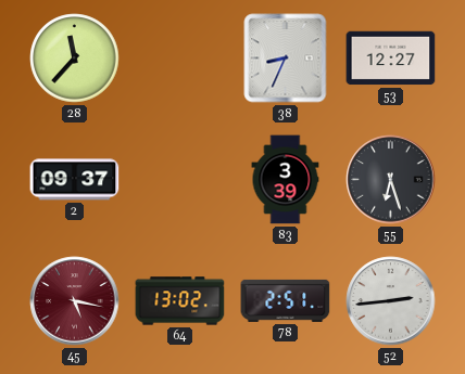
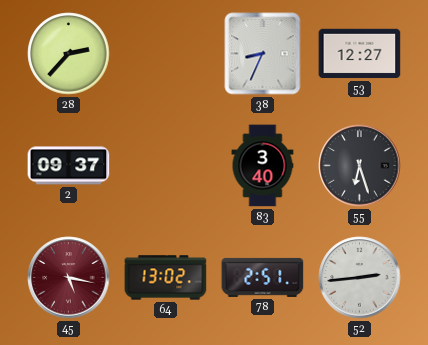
28: 11:37 -> 2:37 (69, 54)
83: 3:39 -> 3:40 (263, 166)
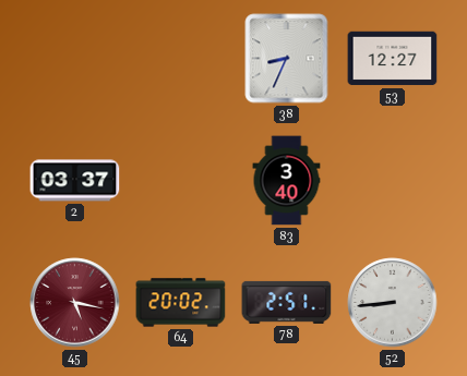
28: 2:37 -> none (69, 54)
2: 09:37 -> 03:37 (75, 181)
55: 6:27 -> none (360, 166)
64: 13:02 -> 20:02 (181, 303)
52: 2:44 -> 8:44 (393, 303)
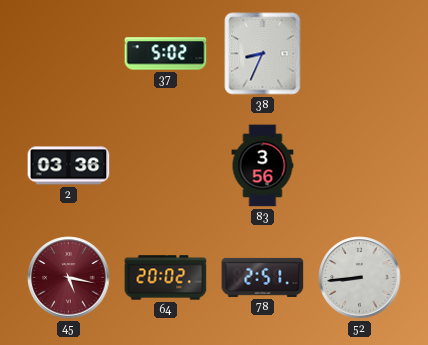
37: none -> 5:02 (166, 54)
53: 12:27 -> none (393, 59)
2: 03:37 -> 03:36 (69, 166)
83: 3:40 -> 3:56 (263, 166)
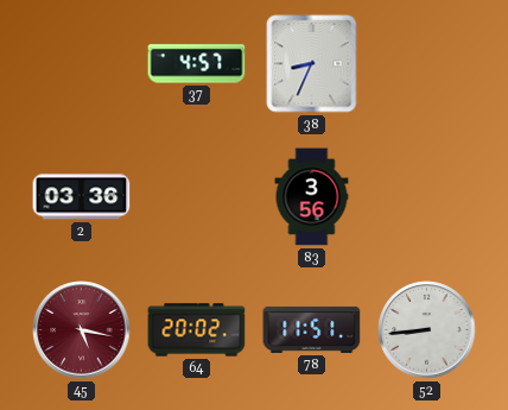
37: 5:02 -> 4:57 (197, 64)
78: 2:51 -> 11:51 (312, 329)
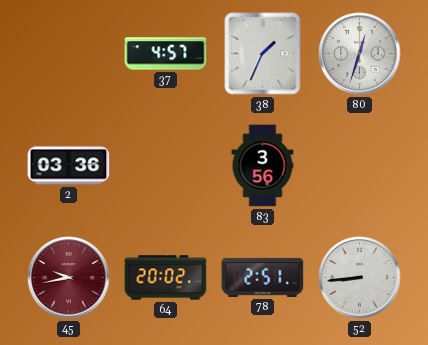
38: 8:34 -> 1:34 (263, 54)
80: none -> 12:33 (360, 54)
45: 5:17 -> 9:43 (69, 278)
78: 11:51 -> 2:51 (263, 277)
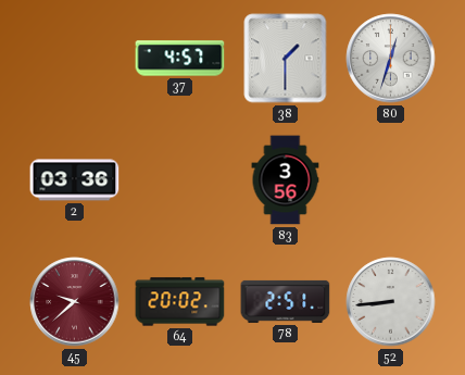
38: 1:34 -> 1:30 (286, 59)
45: 9:43 -> 9:38 (75, 302)
